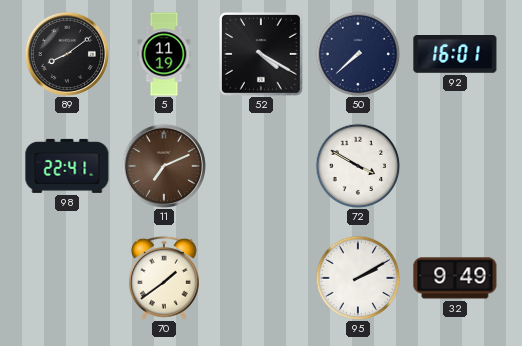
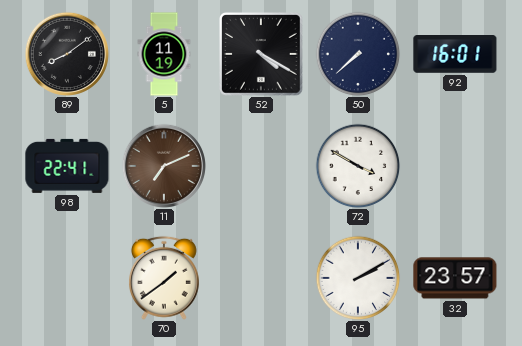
32: 9:49 -> 23:57 (455, 278)
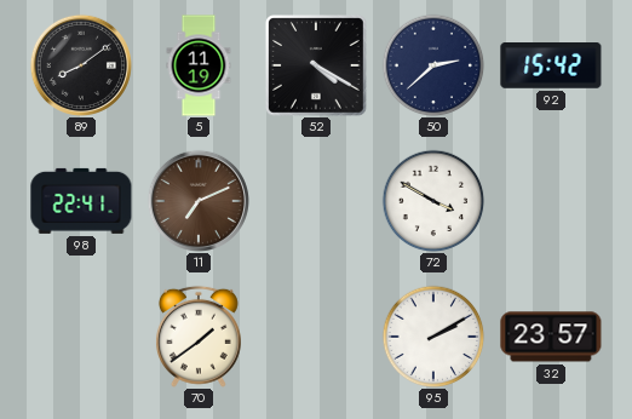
50: 7:38 -> 2:38 (433, 65)
92: 16:01 -> 15:42 (551, 67)
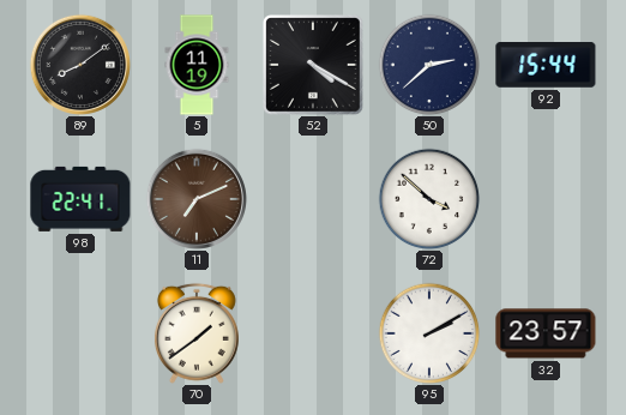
92: 15:42 -> 15:44 (546, 66)
72: 3:50 -> 3:52 (429, 199)
